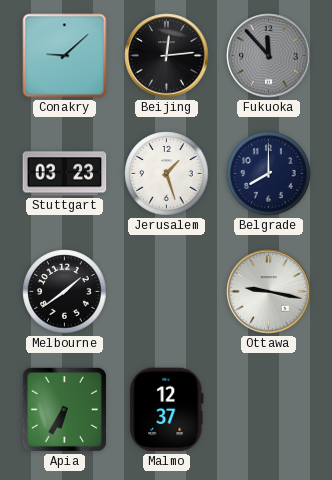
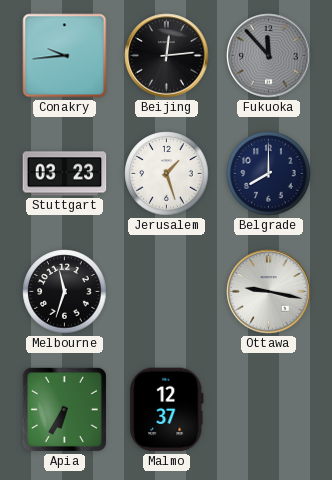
Conakry: 9:08 -> 9:44 (65, 56)
Melbourne: 1:39 -> 11:33 (65, 292)
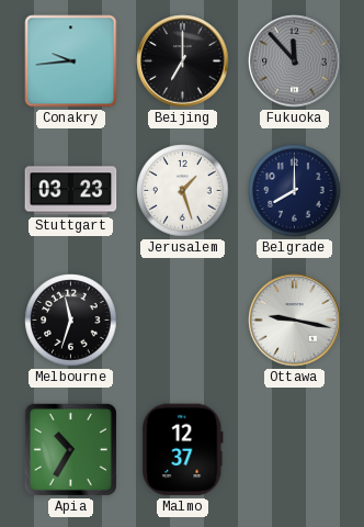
Beijing: 12:14 -> 7:00 (183, 61)
Apia: 6:35 -> 10:35 (70, 449)
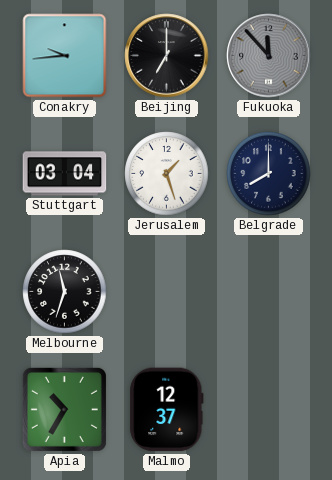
Stuttgart: 03:23 -> 03:04 (65, 174)
Ottawa: 9:17 -> none (295, 321)
